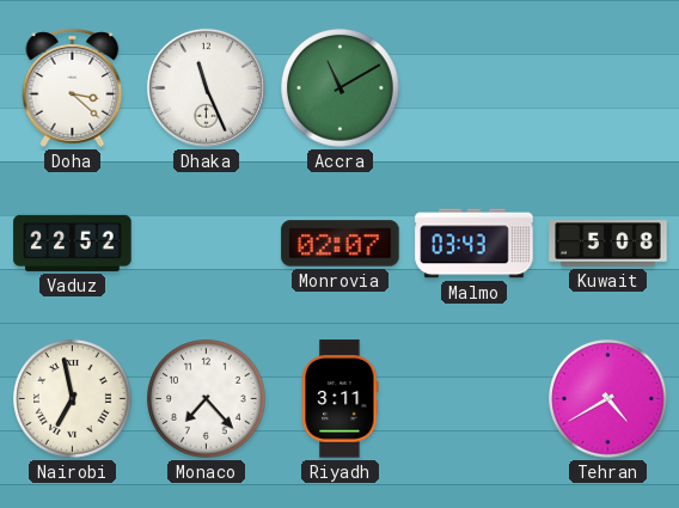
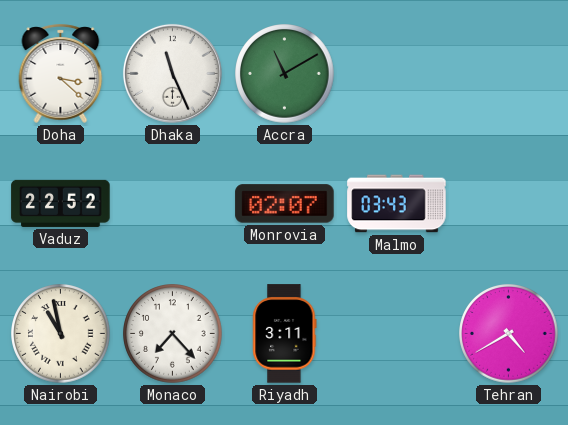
Kuwait: 5:08 -> none (608, 244)
Nairobi: 6:58 -> 10:58 (61, 334)
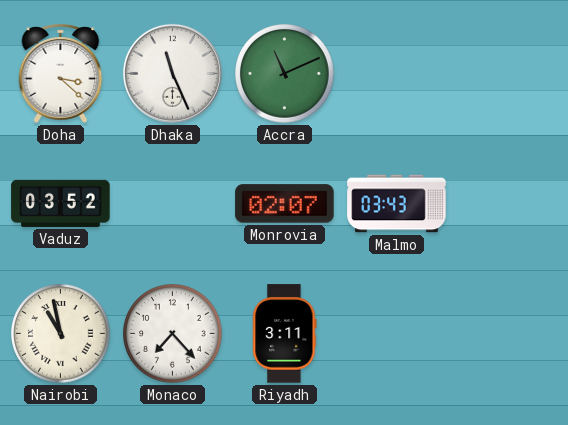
Accra: 11:10 -> 11:11 (285, 74)
Vaduz: 22:52 -> 03:52 (61, 203)
Tehran: 4:40 -> none (509, 334)
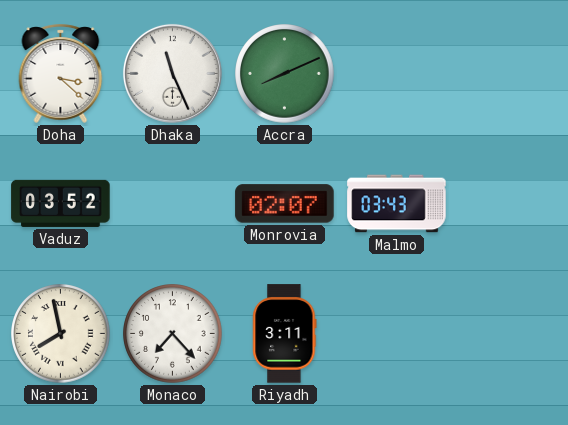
Accra: 11:11 -> 8:11 (285, 74)
Nairobi: 10:58 -> 7:58 (61, 334)
